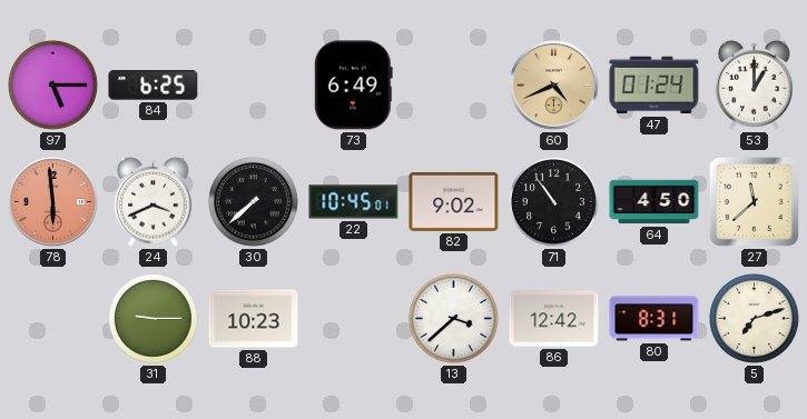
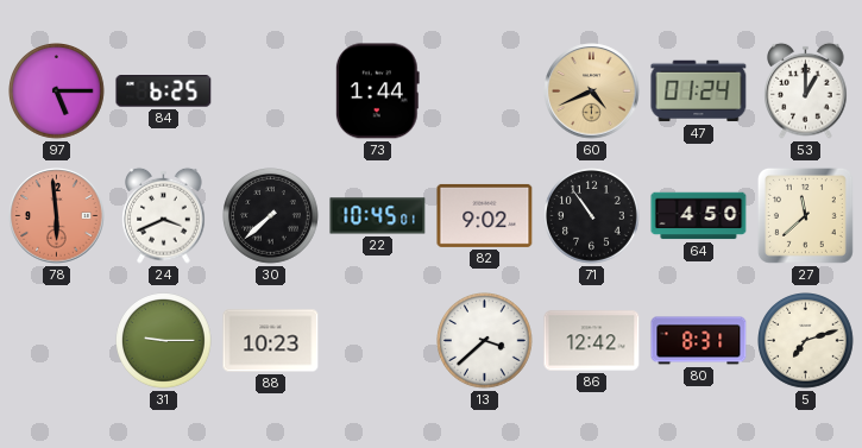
73: 6:49 -> 1:44 (377, 92)
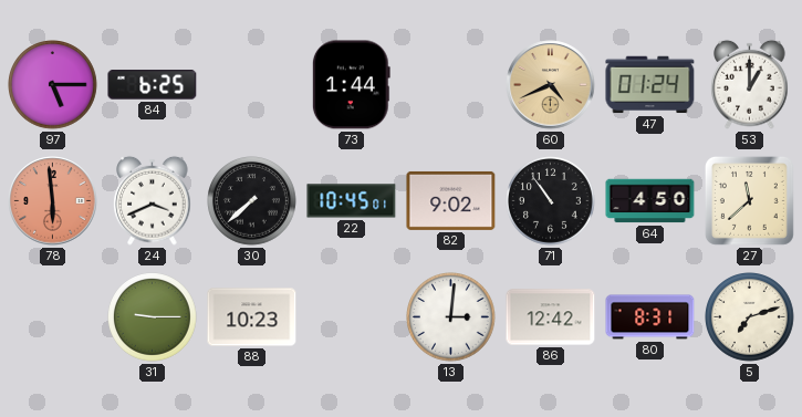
13: 3:38 -> 3:01 (451, 317)
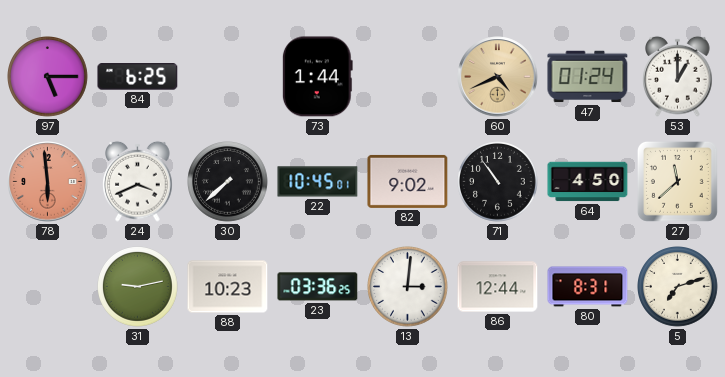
31: 9:15 -> 9:13 (138, 287)
23: none -> 03:36 (318, 287)
86: 12:42 -> 12:44 (498, 287)
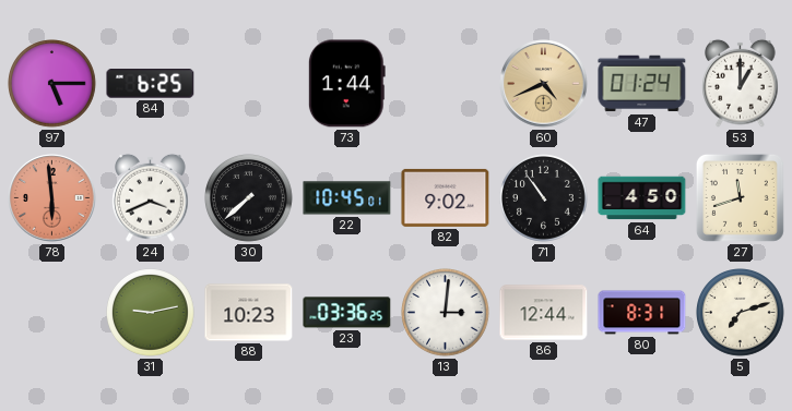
27: 11:38 -> 11:42 (740, 197)
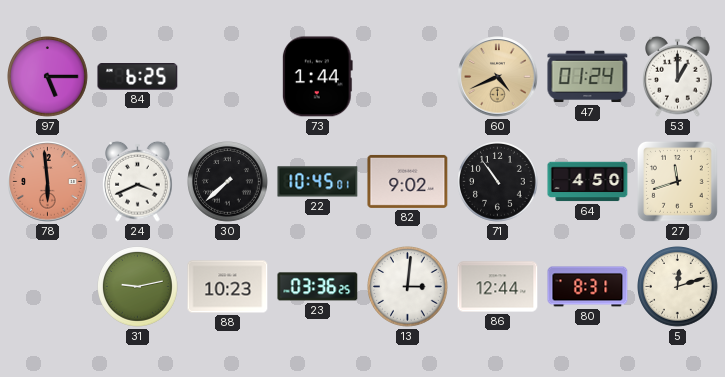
5: 7:12 -> 12:12 (678, 287)
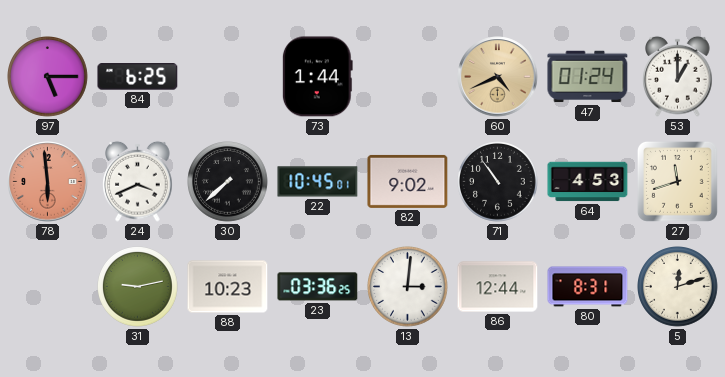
64: 4:50 -> 4:53 (588, 182)
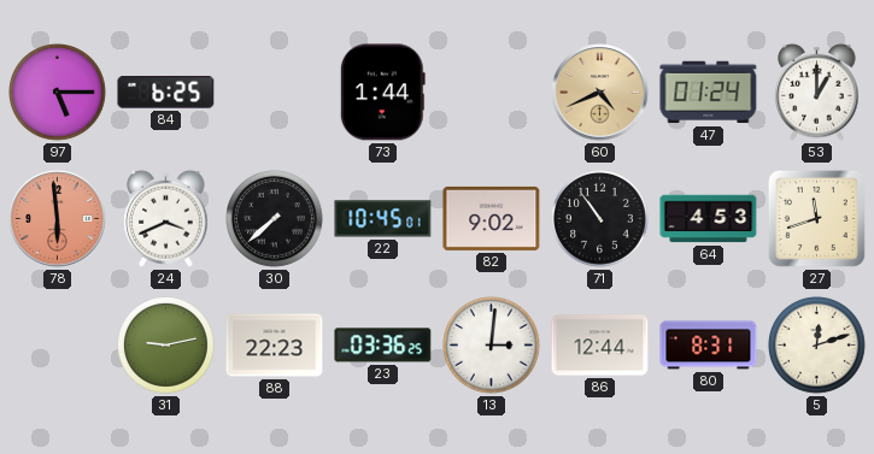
88: 10:23 -> 22:23 (275, 346)
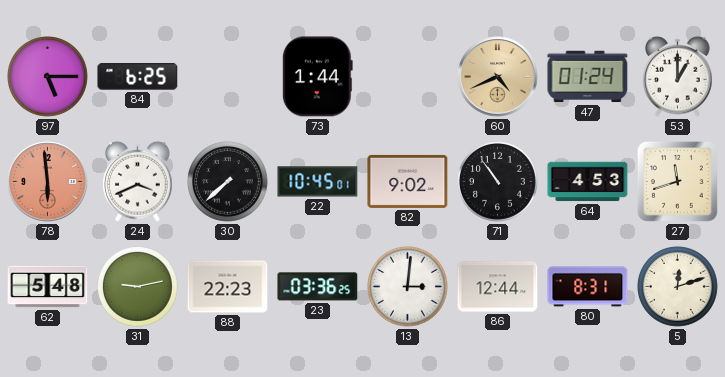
62: none -> 5:48 (48, 287)
